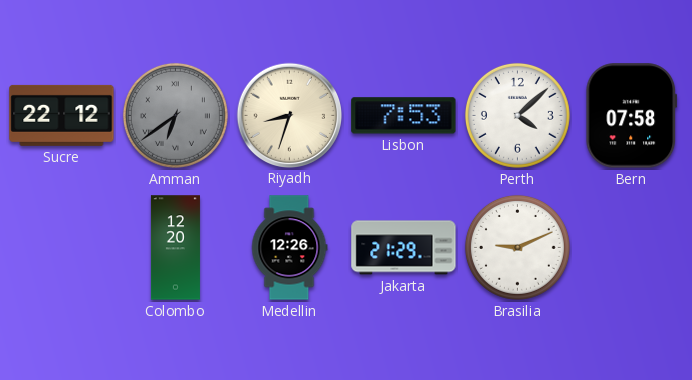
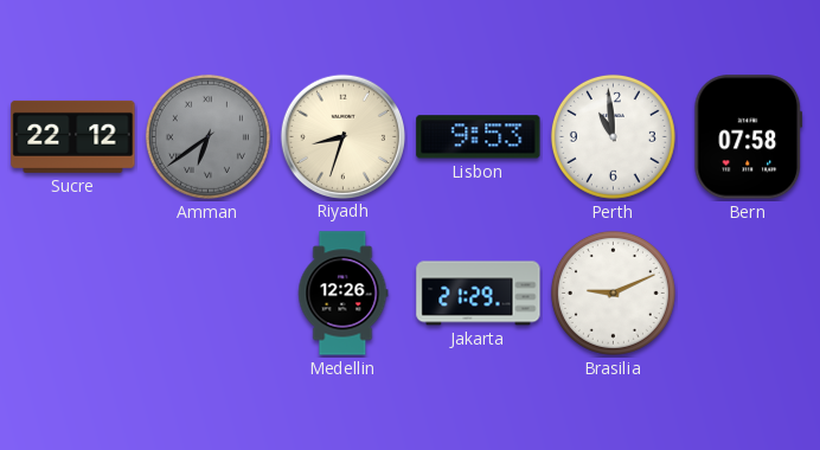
Lisbon: 7:53 -> 9:53 (479, 137)
Perth: 4:08 -> 10:59 (613, 136)
Colombo: 12:20 -> none (175, 248)
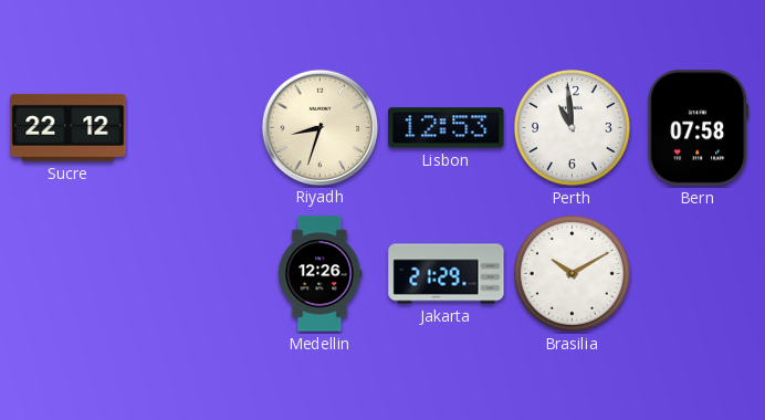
Amman: 6:39 -> none (207, 136)
Lisbon: 9:53 -> 12:53 (447, 128)
Brasilia: 9:11 -> 10:10 (572, 273)
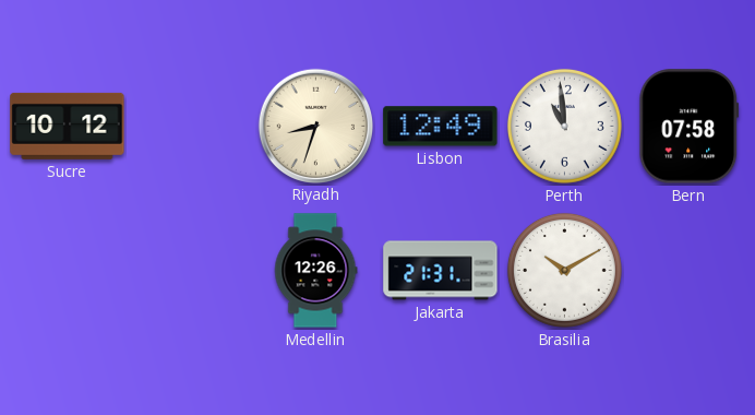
Sucre: 22:12 -> 10:12 (68, 126)
Lisbon: 12:53 -> 12:49 (441, 127)
Jakarta: 21:29 -> 21:31 (441, 271)
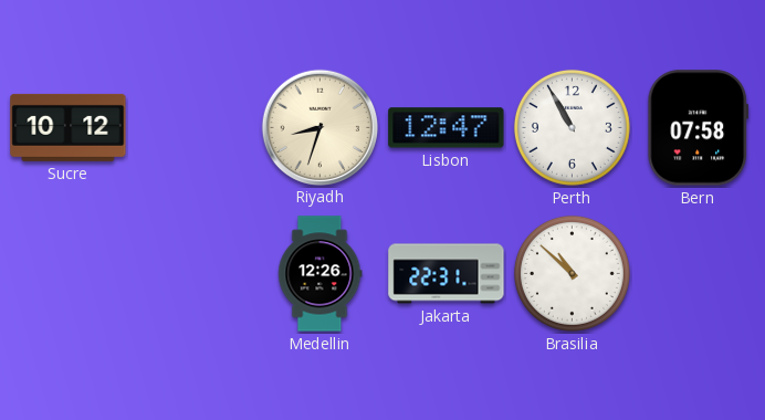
Lisbon: 12:49 -> 12:47 (447, 128)
Perth: 10:59 -> 10:55 (572, 127)
Jakarta: 21:31 -> 22:31 (447, 274)
Brasilia: 10:10 -> 10:52 (572, 273)
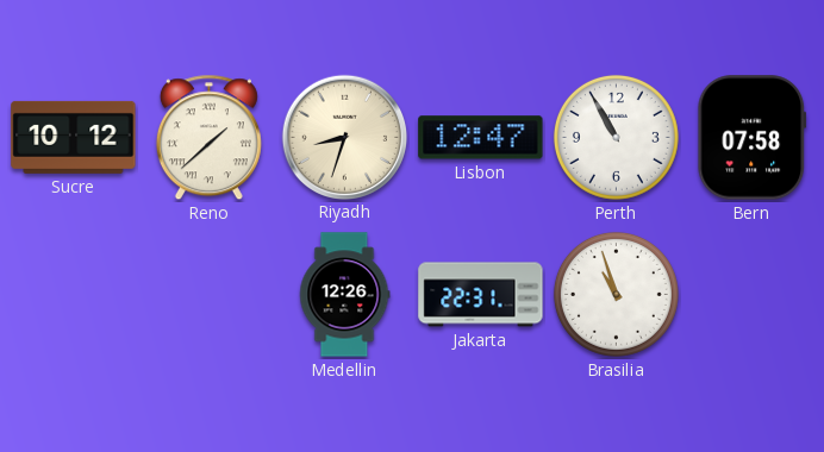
Reno: none -> 1:38 (208, 138)
Brasilia: 10:52 -> 10:57 (616, 294)
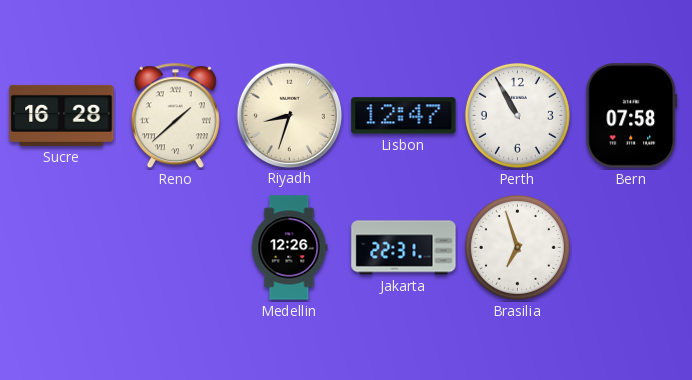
Sucre: 10:12 -> 16:28 (62, 115)
Brasilia: 10:57 -> 6:57 (517, 247)
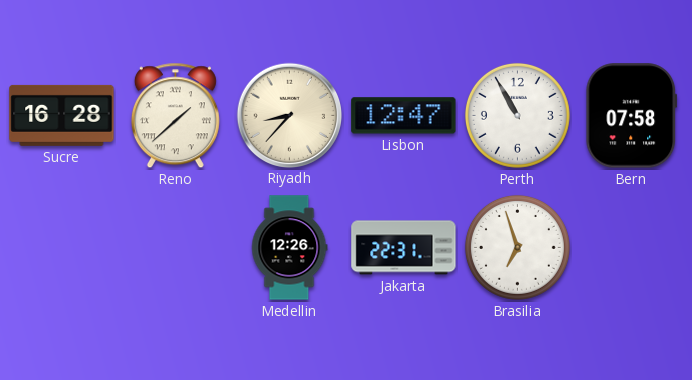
Riyadh: 8:33 -> 8:37 (289, 115)
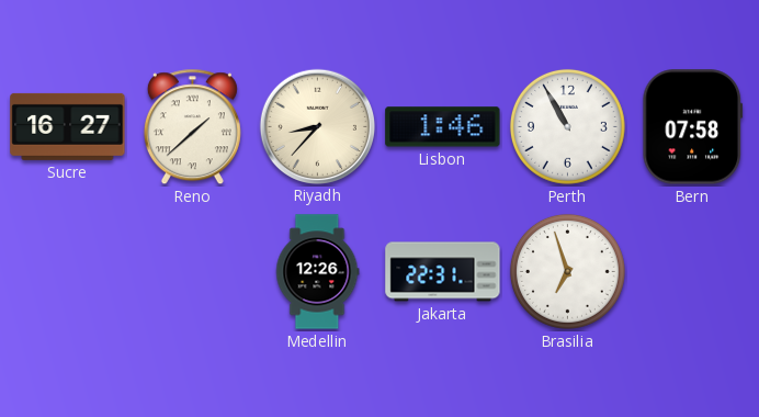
Sucre: 16:28 -> 16:27 (68, 126)
Lisbon: 12:47 -> 1:46 (443, 127)
